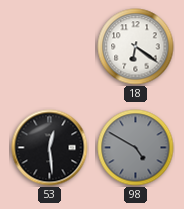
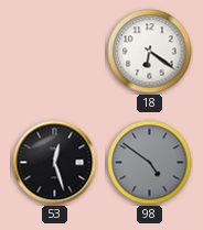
53: 12:29 -> 12:27 (55, 163)
98: 4:50 -> 4:51 (150, 163)
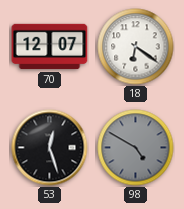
70: none -> 12:07 (50, 47)
98: 4:51 -> 4:50 (136, 148)
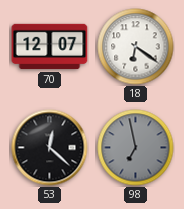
53: 12:27 -> 12:22 (50, 148)
98: 4:50 -> 6:58 (136, 148)
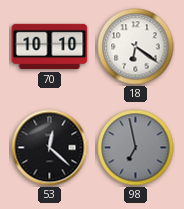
70: 12:07 -> 10:10 (50, 47)
